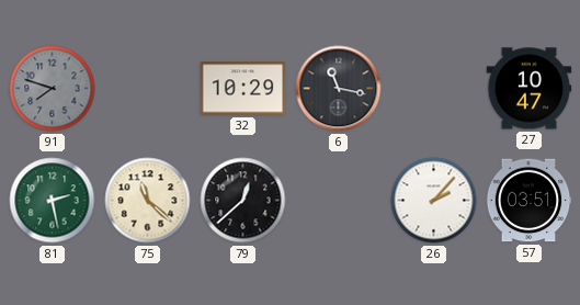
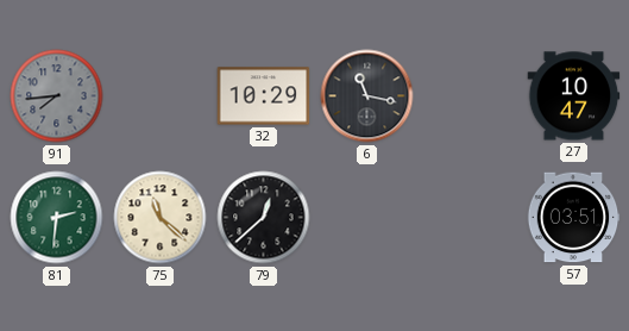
91: 7:48 -> 7:44 (57, 96)
81: 2:28 -> 2:31 (57, 218)
26: 2:07 -> none (434, 201)
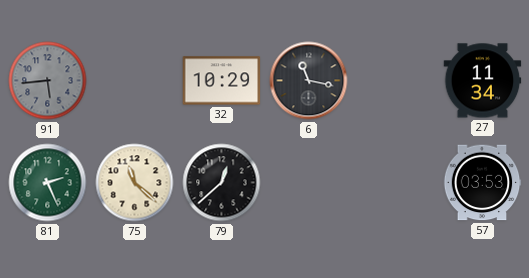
91: 7:44 -> 5:44 (48, 81)
27: 10:47 -> 11:34 (483, 81)
81: 2:31 -> 2:26 (48, 183)
57: 03:51 -> 03:53 (482, 183)
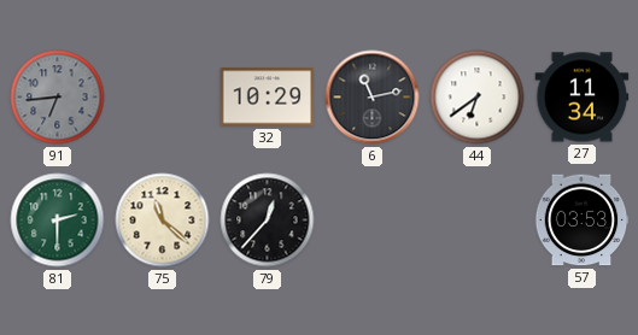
91: 5:44 -> 6:44 (58, 98)
6: 11:17 -> 11:13 (373, 98)
44: none -> 6:39 (478, 98)
81: 2:26 -> 2:30 (58, 221)
79: 12:38 -> 12:37 (268, 221)
